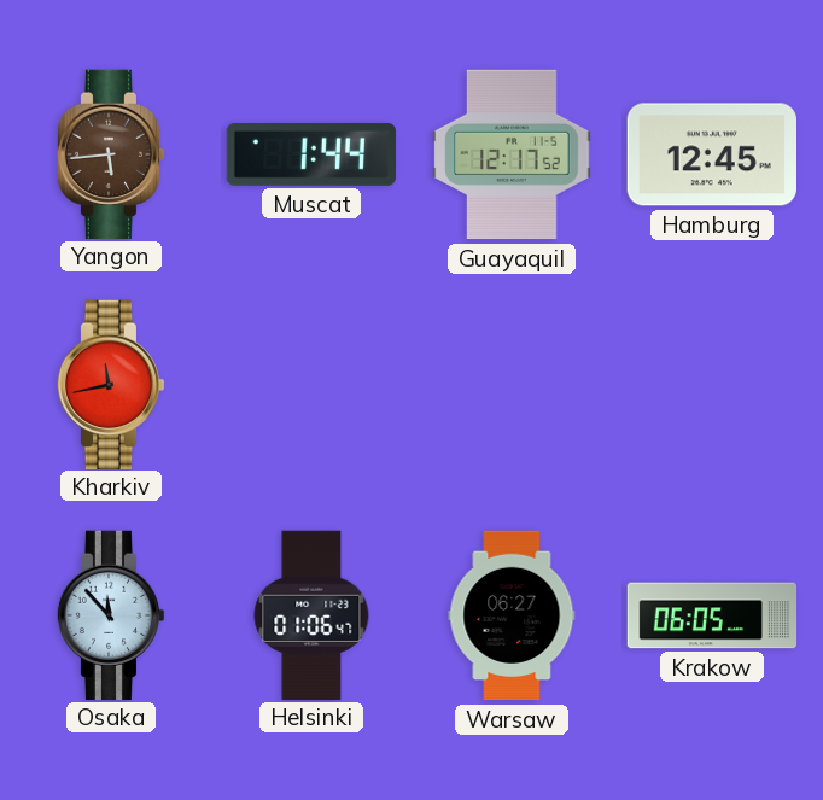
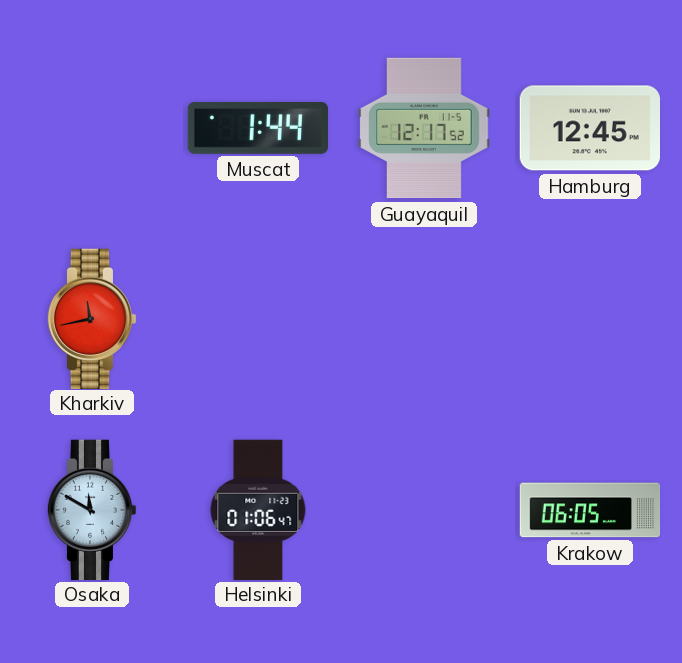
Yangon: 5:44 -> none (111, 153)
Osaka: 11:53 -> 11:50 (92, 509)
Warsaw: 06:27 -> none (512, 615)
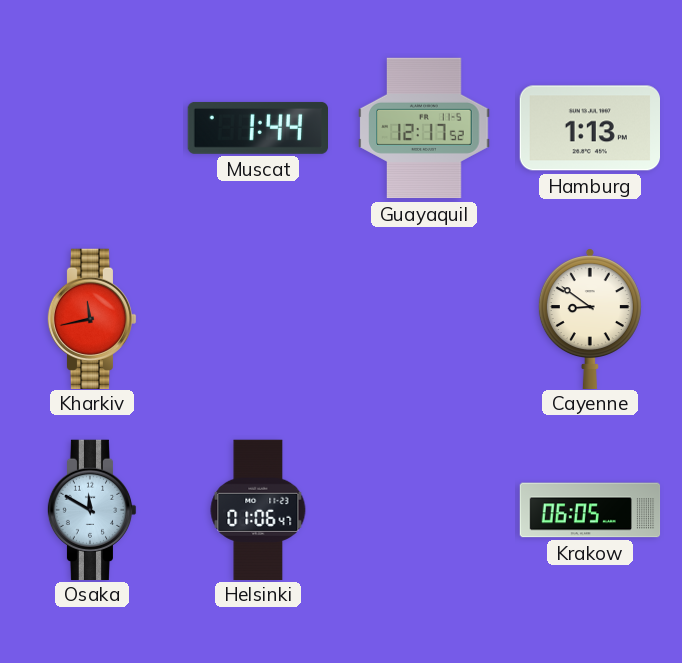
Hamburg: 12:45 -> 1:13 (589, 128)
Cayenne: none -> 8:51 (590, 318)
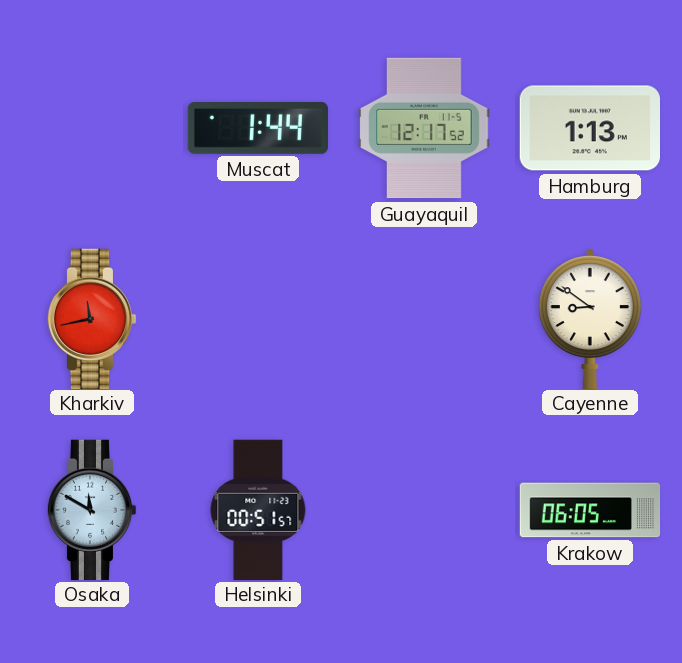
Helsinki: 01:06 -> 00:51 (258, 509)
